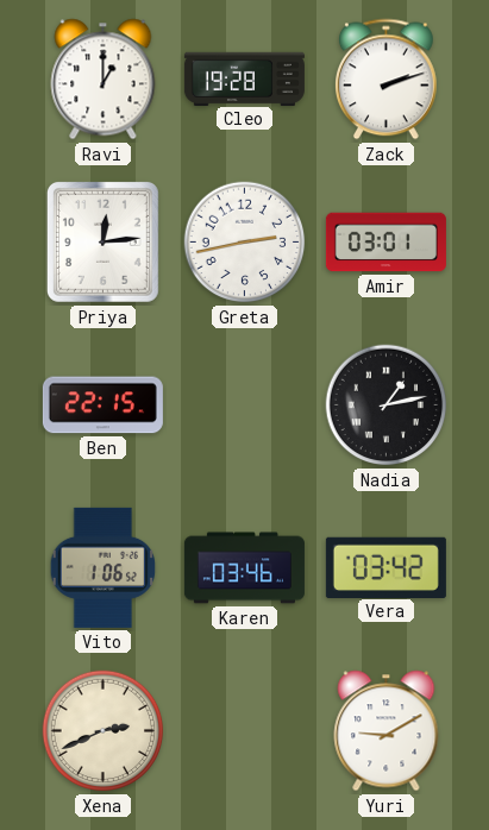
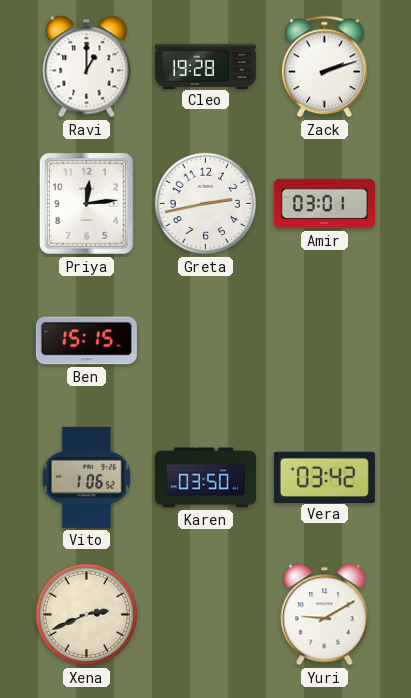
Ben: 22:15 -> 15:15 (86, 341)
Nadia: 1:13 -> none (387, 405)
Karen: 03:46 -> 03:50 (205, 478)
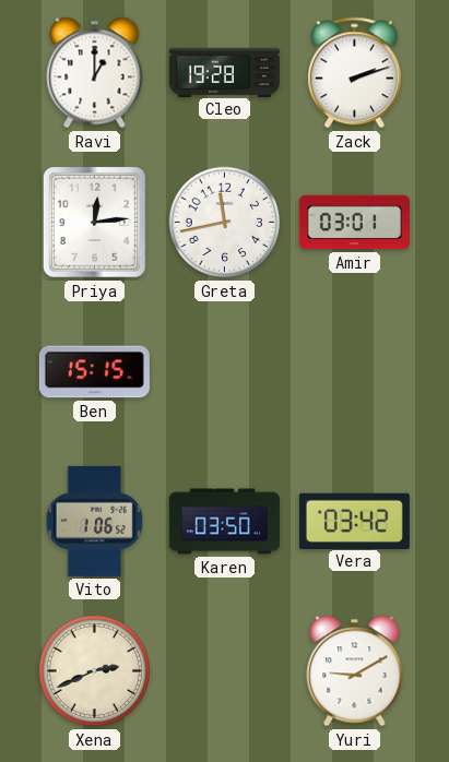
Greta: 2:43 -> 11:43 (225, 223)
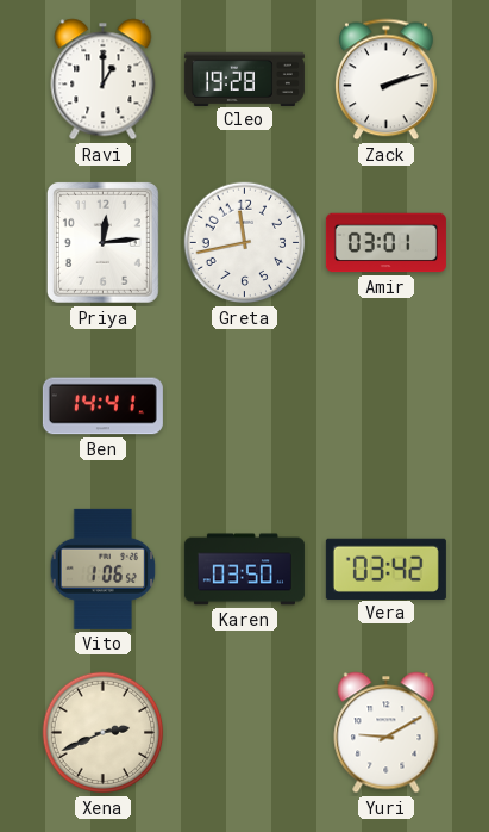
Ben: 15:15 -> 14:41 (102, 406)
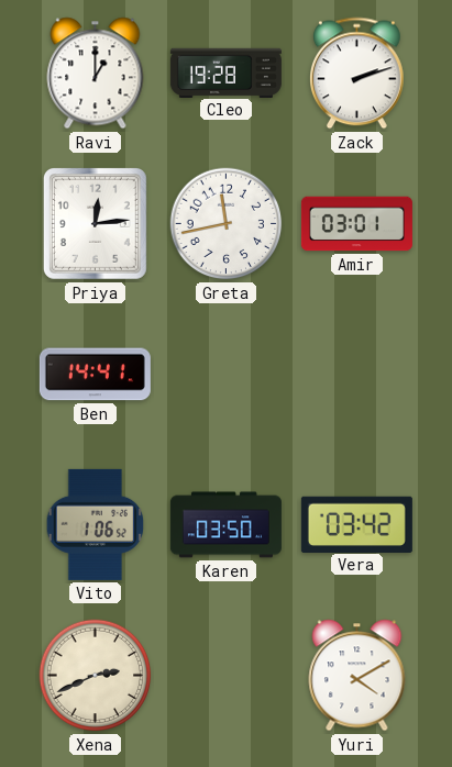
Yuri: 9:10 -> 4:10 (357, 676)
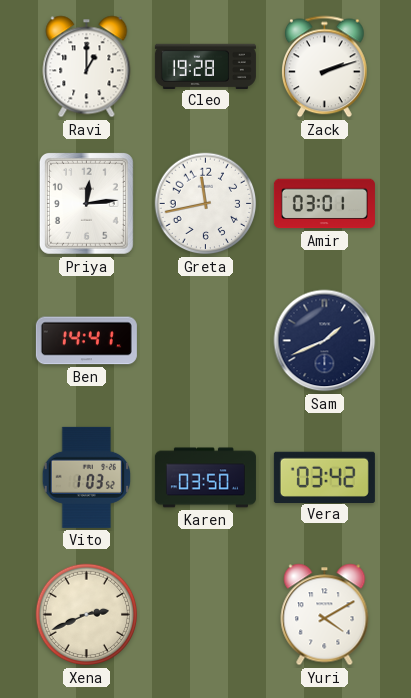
Sam: none -> 1:41 (325, 341)
Vito: 1:06 -> 1:03 (87, 477)
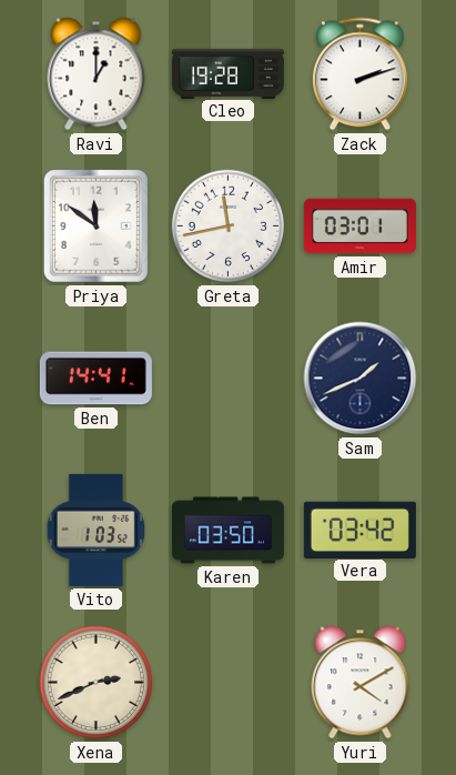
Priya: 12:14 -> 11:51 (95, 225)
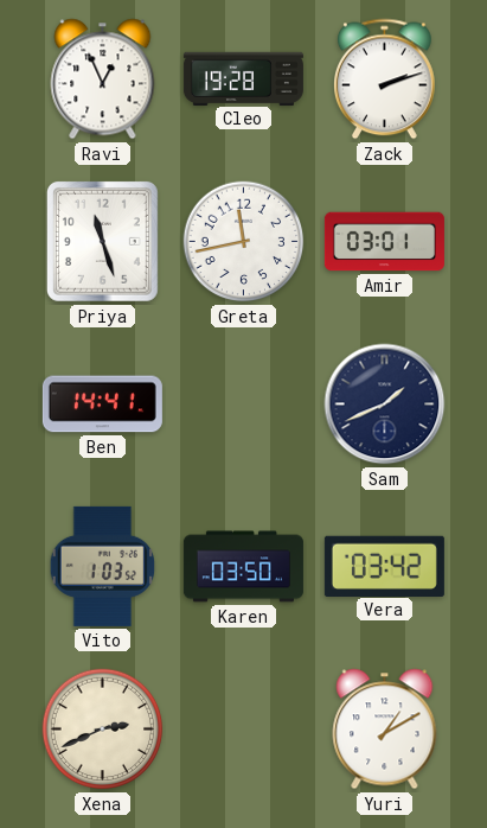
Ravi: 1:00 -> 12:56 (103, 79)
Priya: 11:51 -> 11:27 (102, 241)
Yuri: 4:10 -> 1:10 (385, 730)
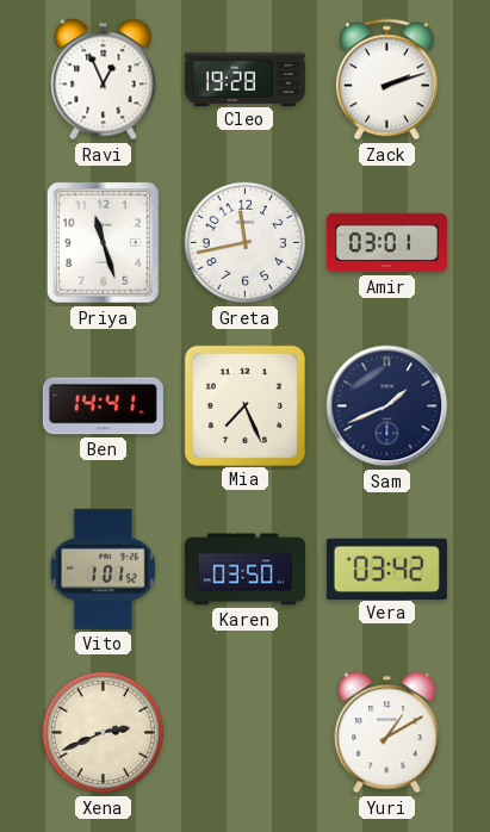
Mia: none -> 7:26 (244, 405)
Vito: 1:03 -> 1:01 (104, 569)
